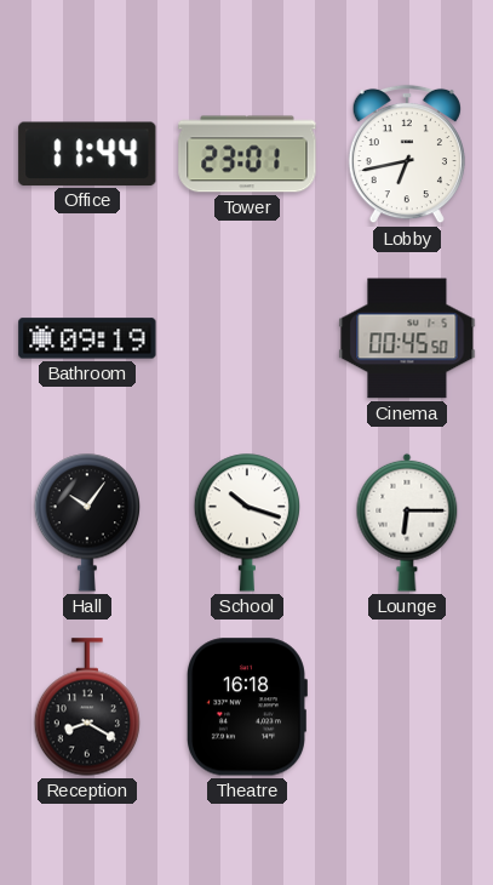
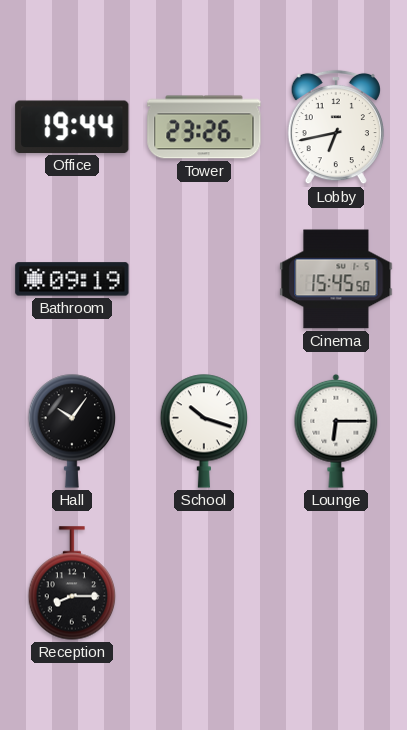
Office: 11:44 -> 19:44 (72, 127)
Tower: 23:01 -> 23:26 (204, 127)
Cinema: 00:45 -> 15:45 (336, 279)
Reception: 8:20 -> 8:15 (72, 583)
Theatre: 16:18 -> none (246, 707)
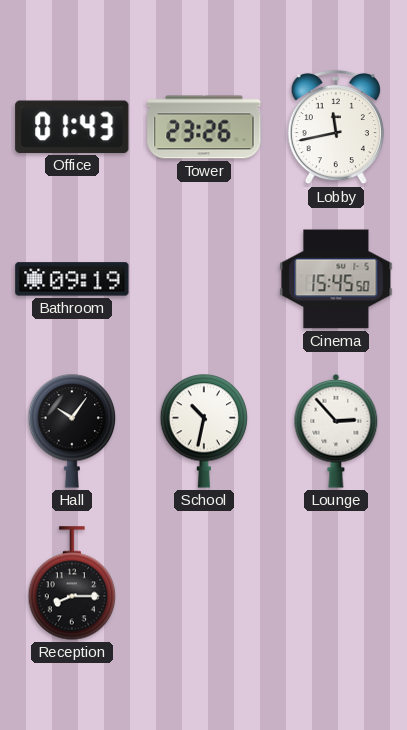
Office: 19:44 -> 01:43 (72, 127)
Lobby: 6:43 -> 11:43 (336, 127)
School: 10:18 -> 10:32 (204, 431)
Lounge: 6:15 -> 2:53 (336, 431)
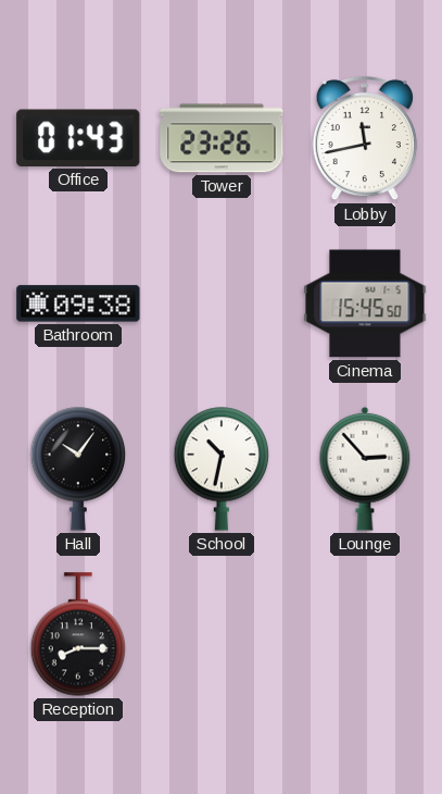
Bathroom: 09:19 -> 09:38 (78, 303)
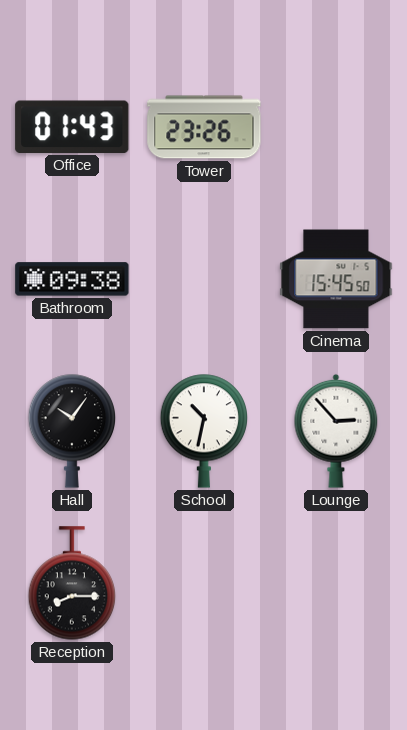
Lobby: 11:43 -> none (365, 138)
